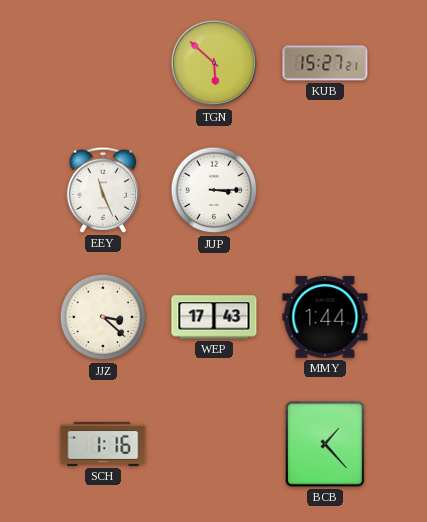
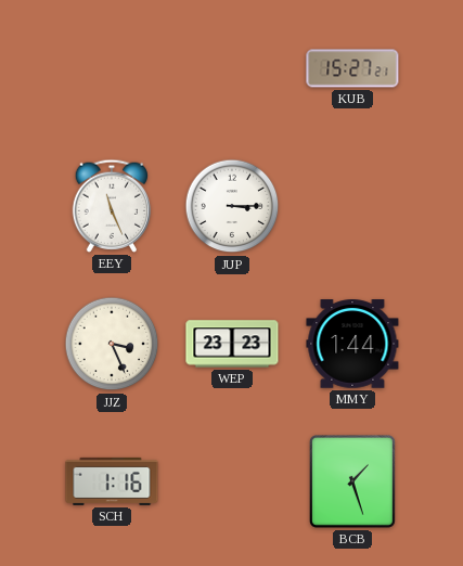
TGN: 5:52 -> none (214, 63)
JJZ: 3:22 -> 3:26 (112, 344)
WEP: 17:43 -> 23:23 (232, 344)
BCB: 1:23 -> 1:27 (352, 481)
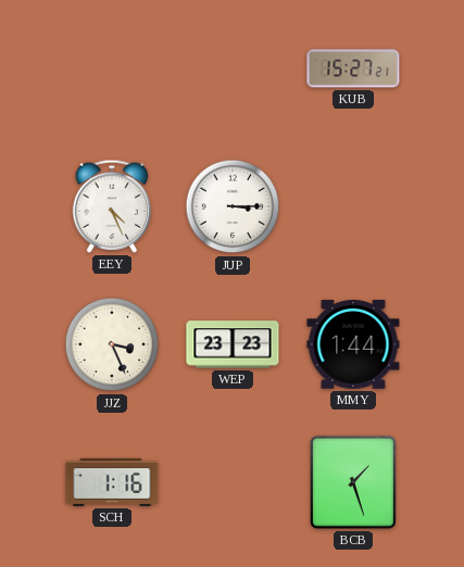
EEY: 11:26 -> 4:26 (112, 206)
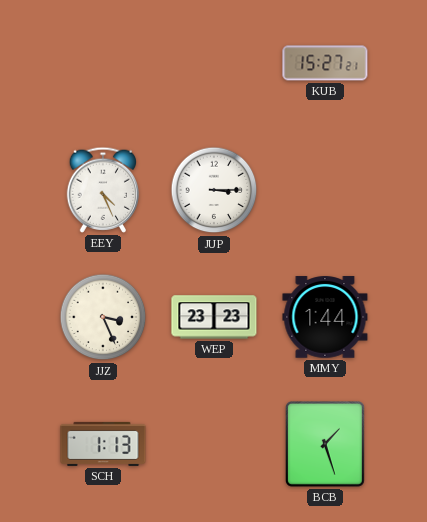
SCH: 1:16 -> 1:13 (103, 444)
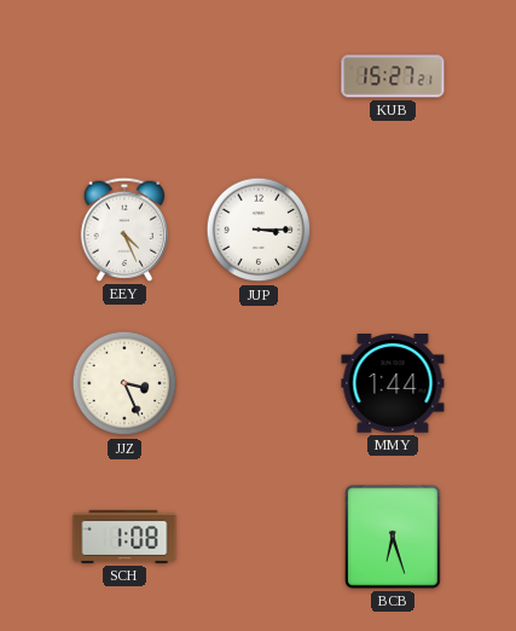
WEP: 23:23 -> none (214, 317)
SCH: 1:13 -> 1:08 (124, 537)
BCB: 1:27 -> 6:27 (393, 537)
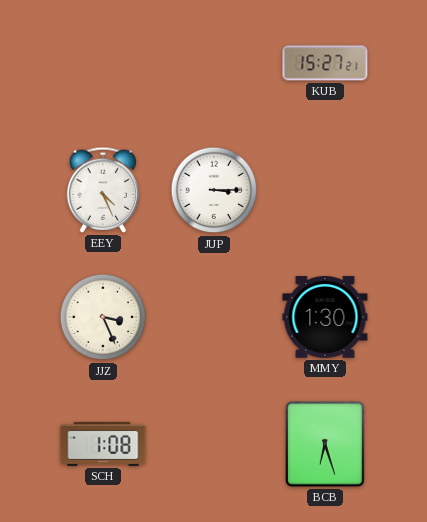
MMY: 1:44 -> 1:30 (325, 317)
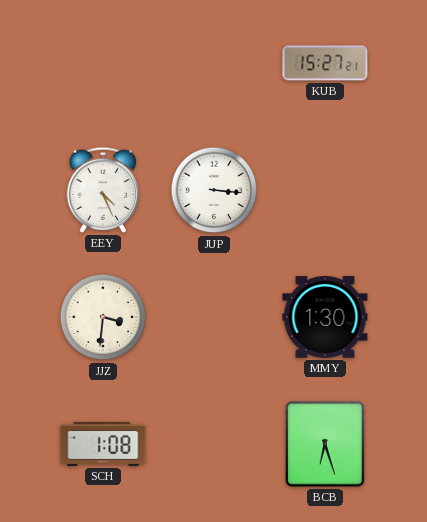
JUP: 3:15 -> 3:16 (214, 190)
JJZ: 3:26 -> 3:31 (103, 317)
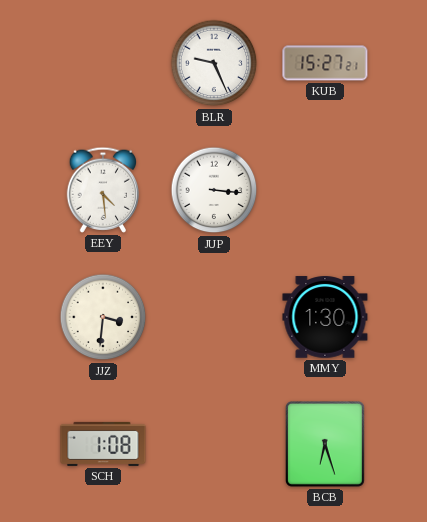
BLR: none -> 9:26 (214, 63)
EEY: 4:26 -> 4:29 (103, 190)
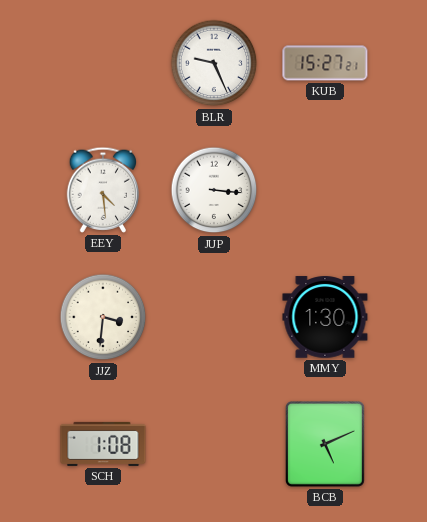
BCB: 6:27 -> 5:11 (325, 444)
